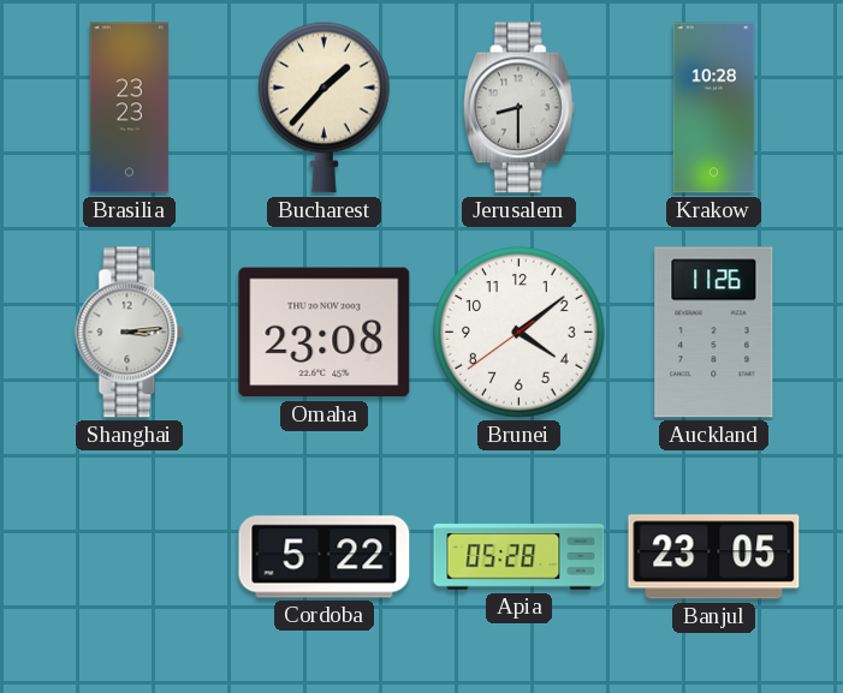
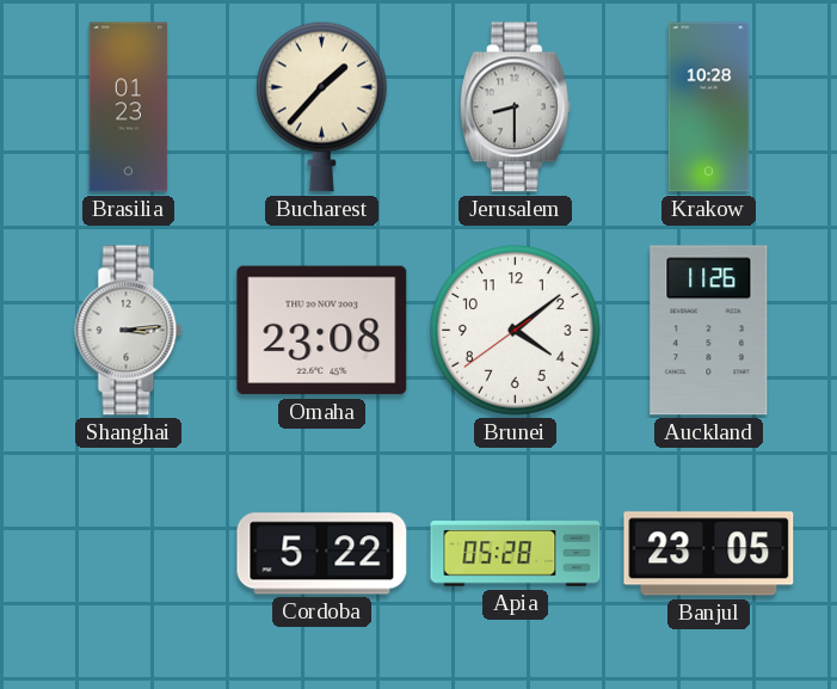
Brasilia: 23:23 -> 01:23 (129, 107)
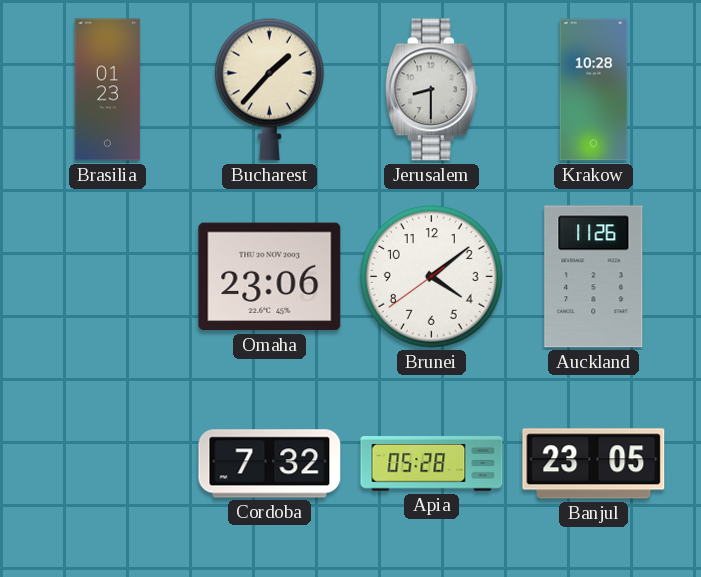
Shanghai: 3:14 -> none (129, 331)
Omaha: 23:08 -> 23:06 (270, 277)
Cordoba: 5:22 -> 7:32 (270, 464)
